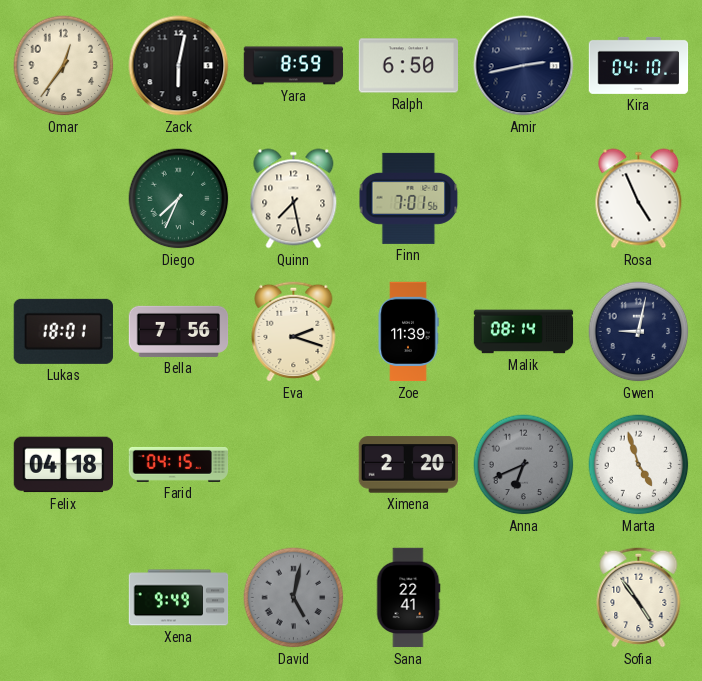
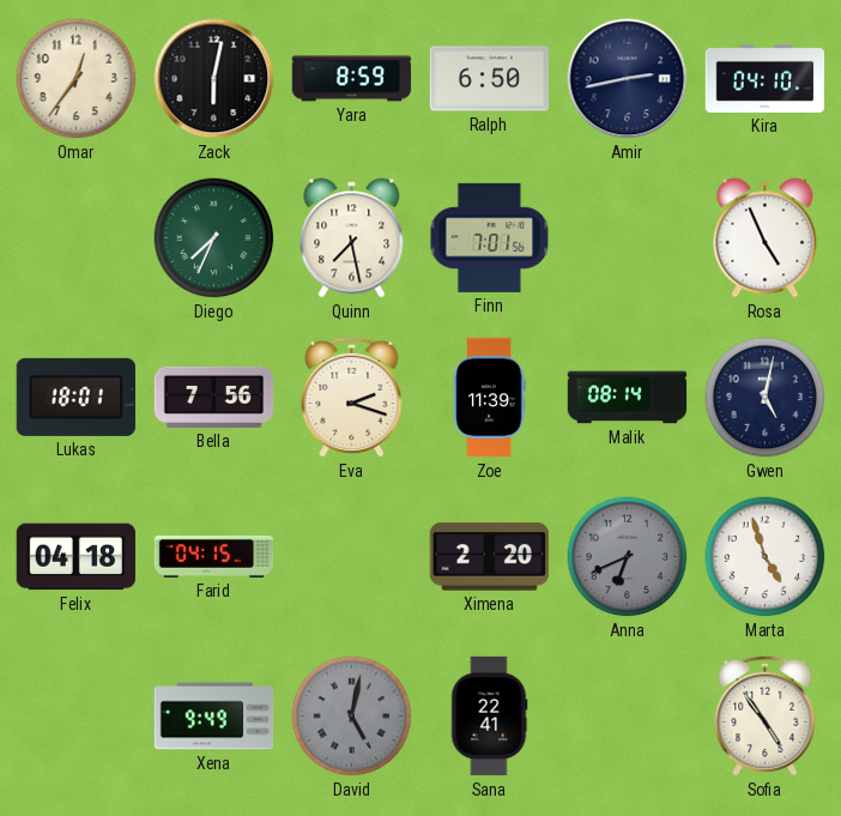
Gwen: 9:02 -> 5:02 (766, 398)
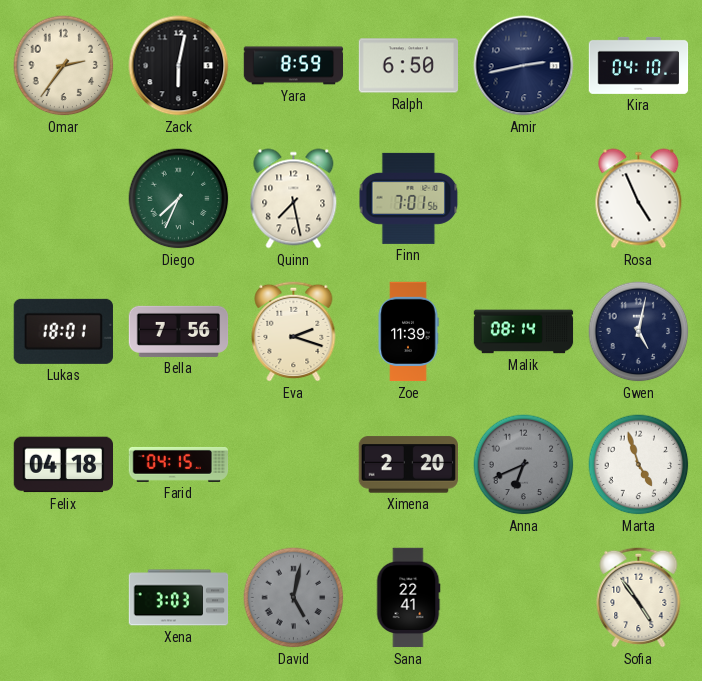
Omar: 12:36 -> 2:36 (64, 66)
Xena: 9:49 -> 3:03 (179, 598)
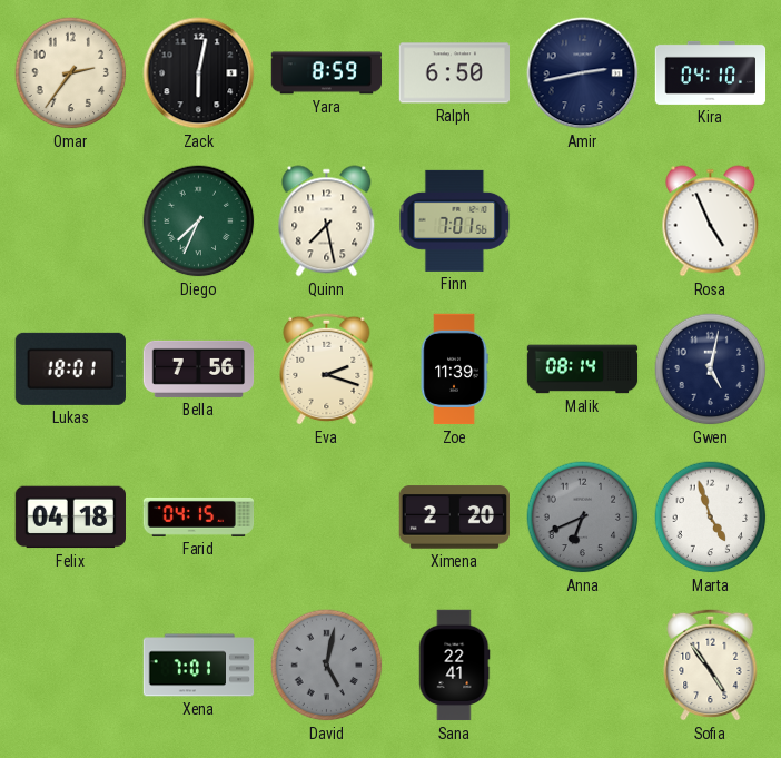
Xena: 3:03 -> 7:01 (199, 666)
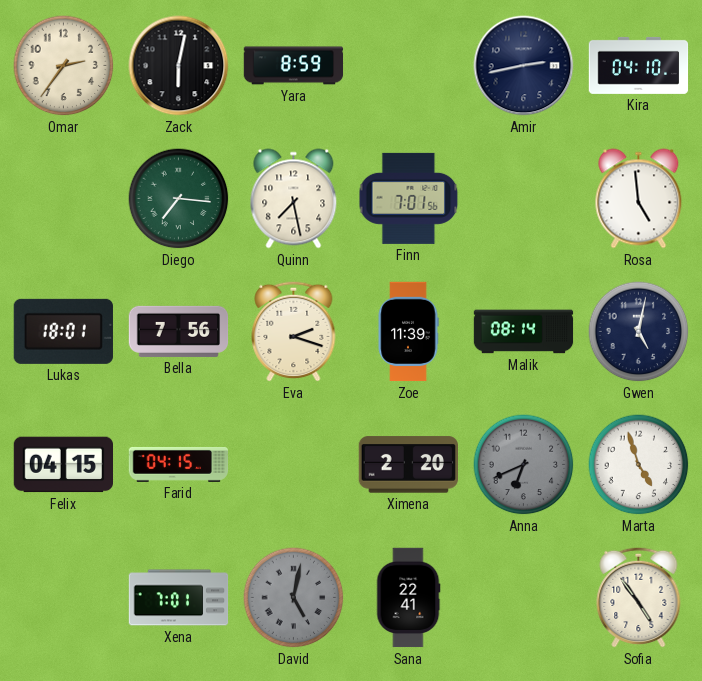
Ralph: 6:50 -> none (455, 73)
Diego: 7:34 -> 7:16 (179, 199)
Rosa: 4:56 -> 4:59 (639, 199)
Felix: 04:18 -> 04:15 (63, 465)
